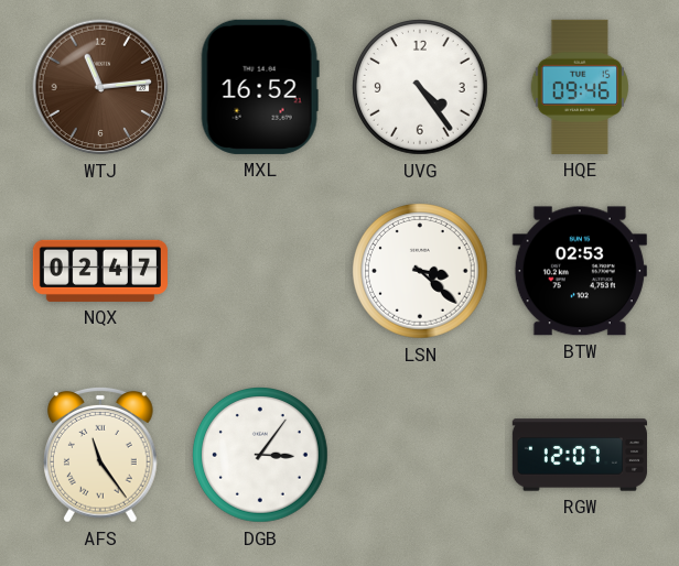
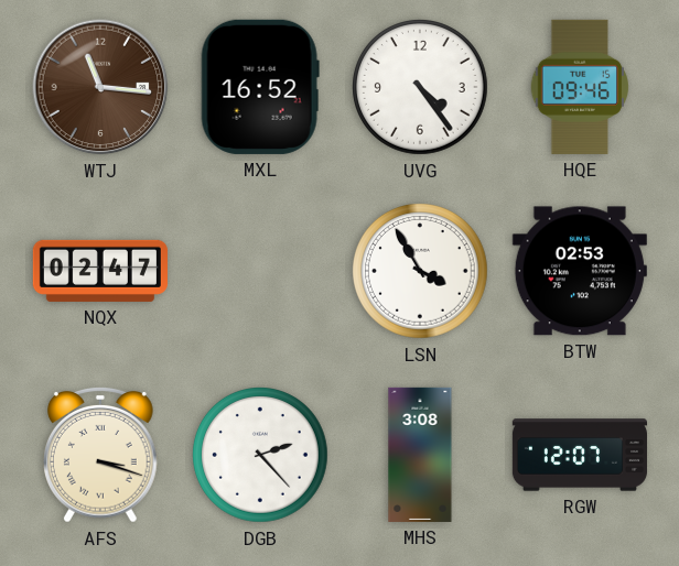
WTJ: 11:14 -> 11:16 (100, 87)
LSN: 3:22 -> 3:55 (421, 272)
AFS: 11:24 -> 3:18 (101, 455)
DGB: 3:06 -> 2:23 (261, 456)
MHS: none -> 3:08 (420, 455)
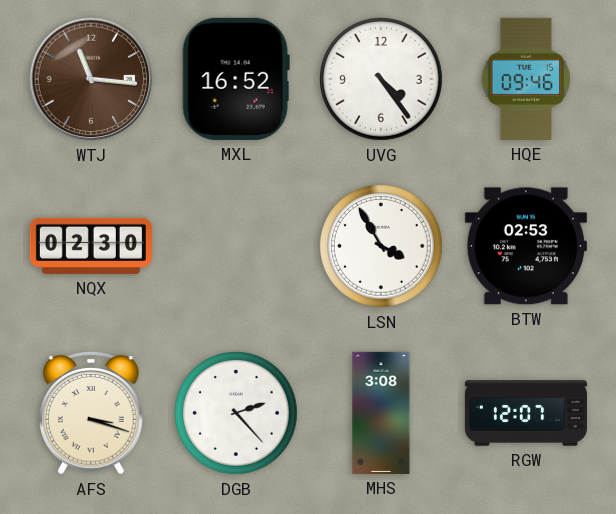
NQX: 02:47 -> 02:30 (91, 246)
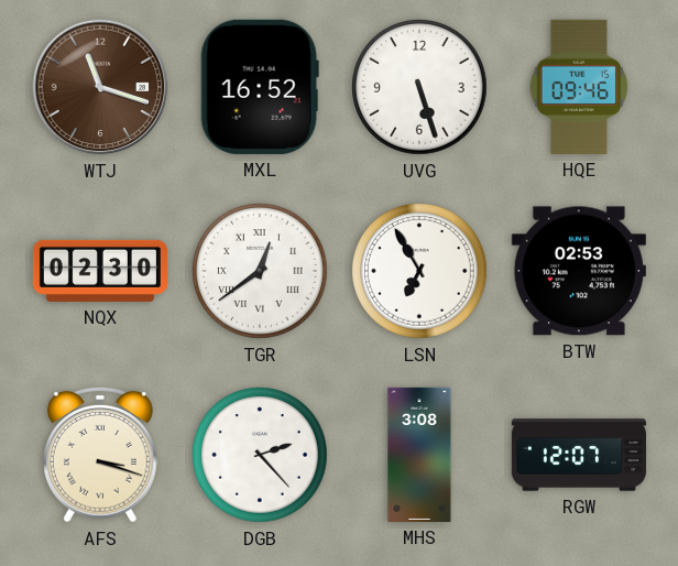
WTJ: 11:16 -> 11:18 (100, 87)
UVG: 4:24 -> 5:27 (420, 88)
TGR: none -> 12:39 (261, 272)
LSN: 3:55 -> 6:55 (420, 272)
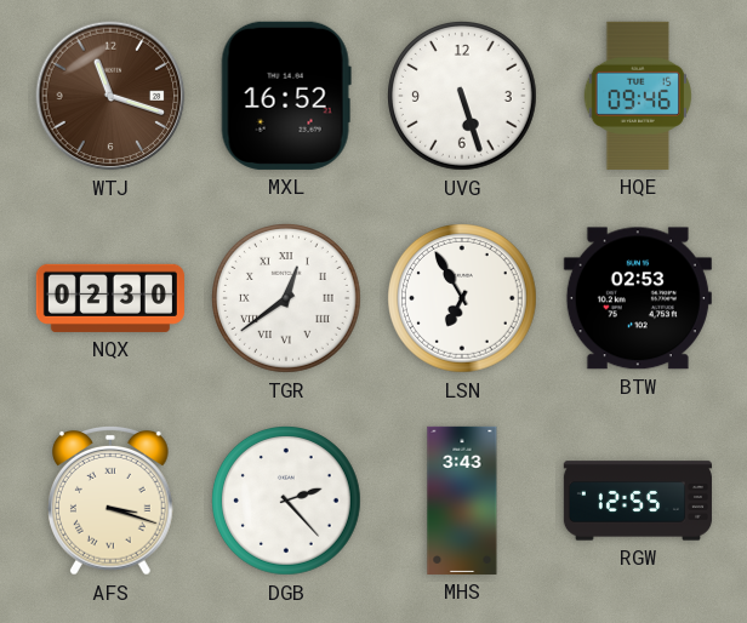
MHS: 3:08 -> 3:43 (462, 501)
RGW: 12:07 -> 12:55 (638, 501)
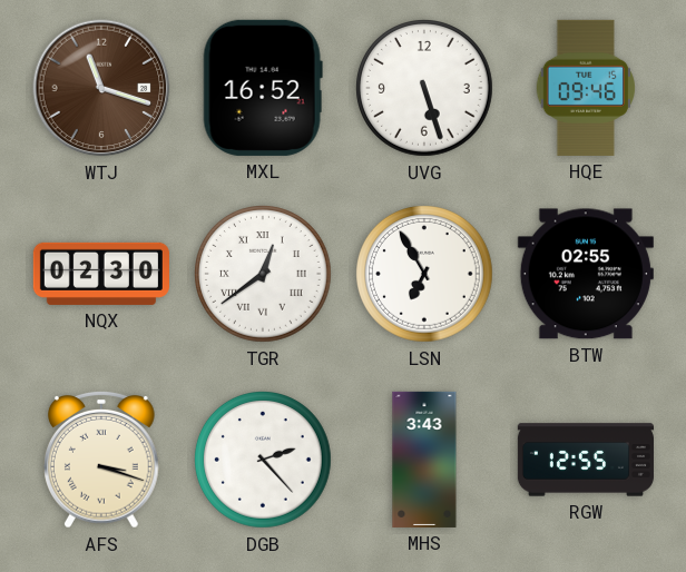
BTW: 02:53 -> 02:55 (586, 274)
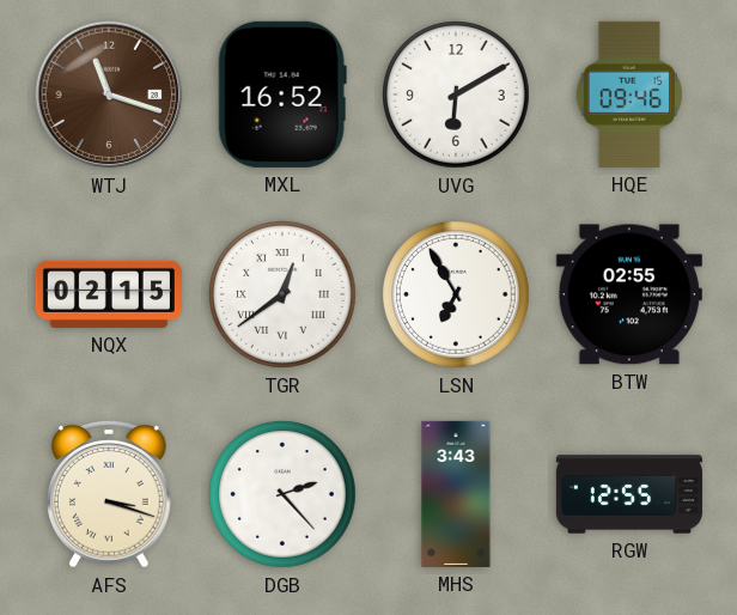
UVG: 5:27 -> 6:10 (457, 96)
NQX: 02:30 -> 02:15 (109, 294)
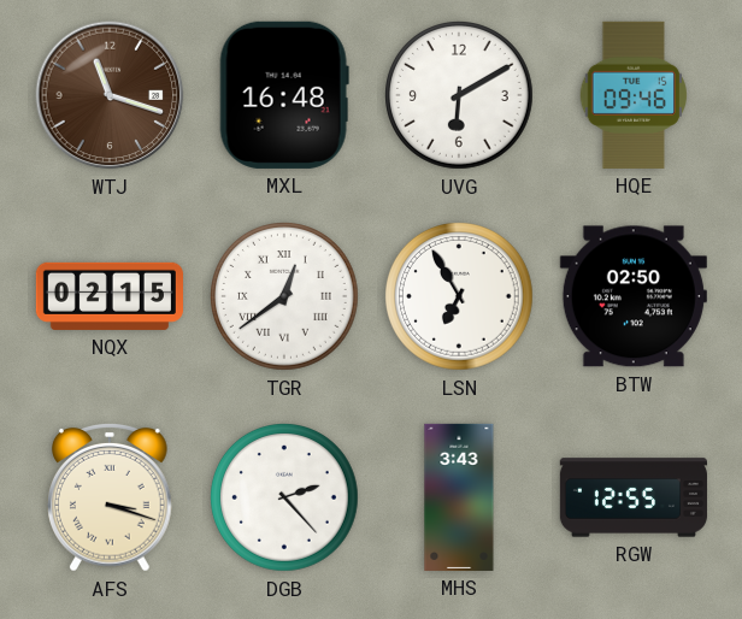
MXL: 16:52 -> 16:48 (284, 95)
BTW: 02:55 -> 02:50 (634, 296)
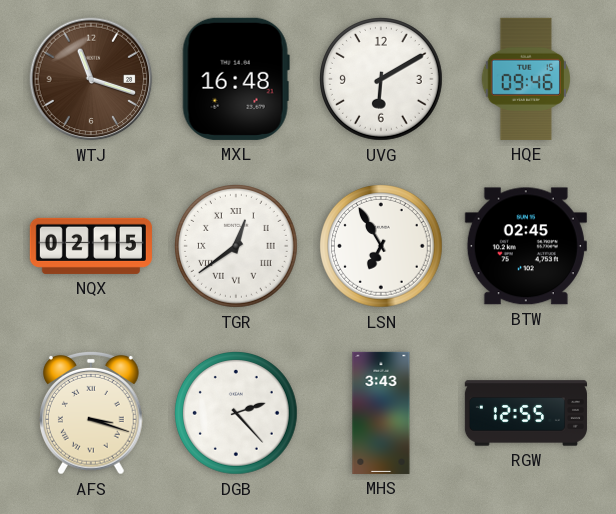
BTW: 02:50 -> 02:45 (526, 246)
